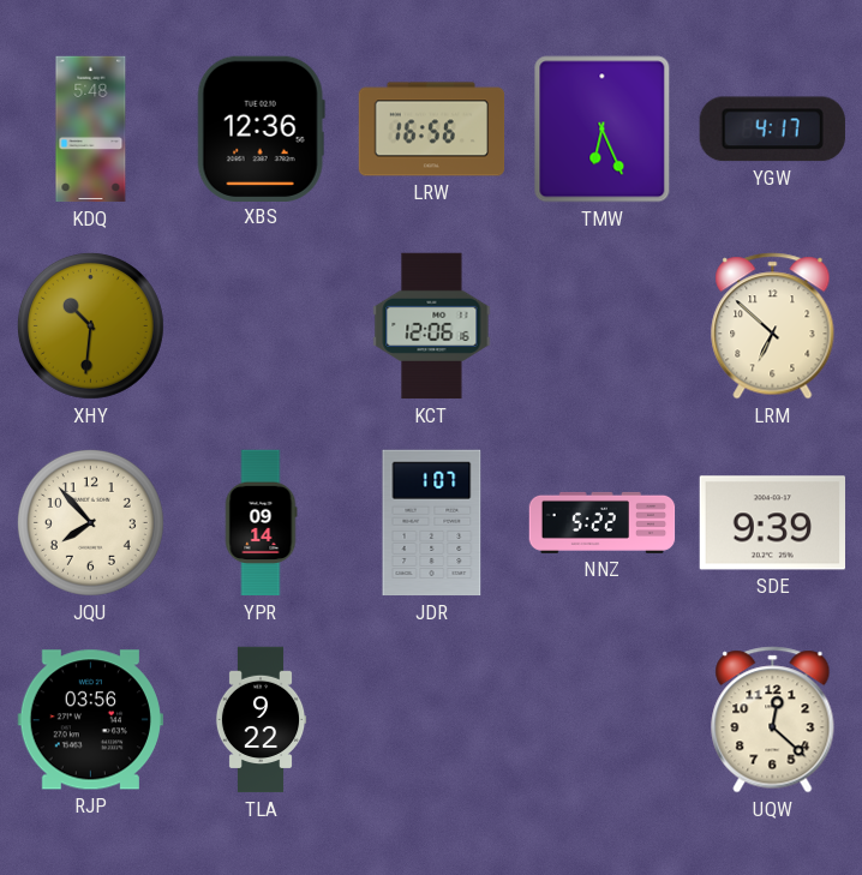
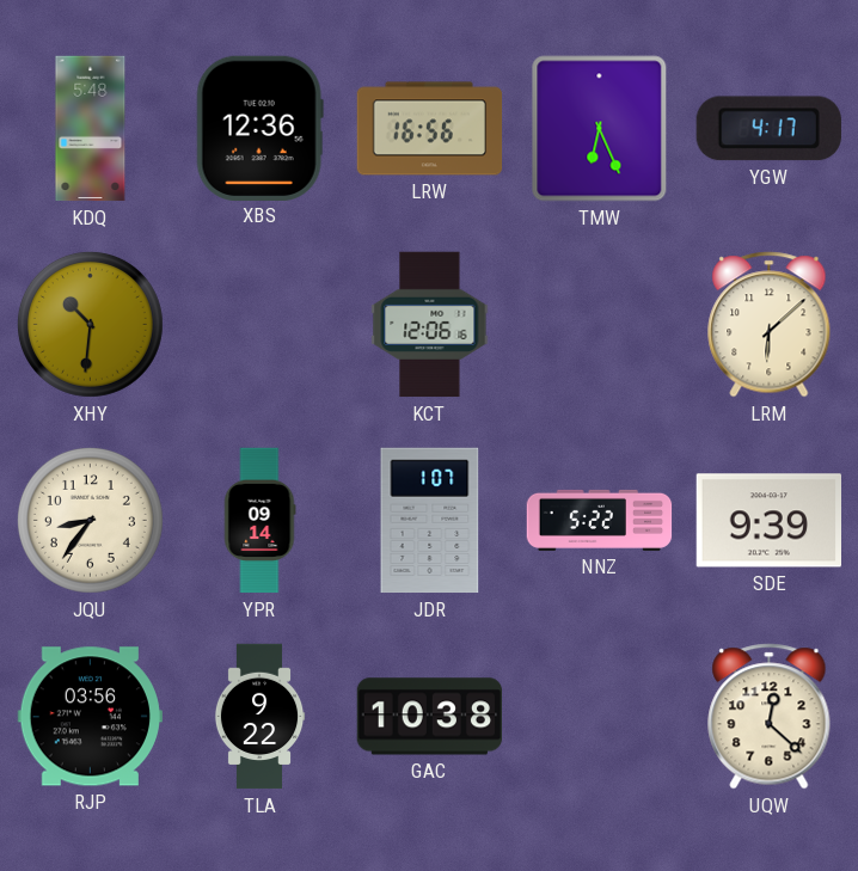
LRM: 6:52 -> 6:08 (770, 325)
JQU: 7:53 -> 8:36 (90, 520)
GAC: none -> 10:38 (430, 717)
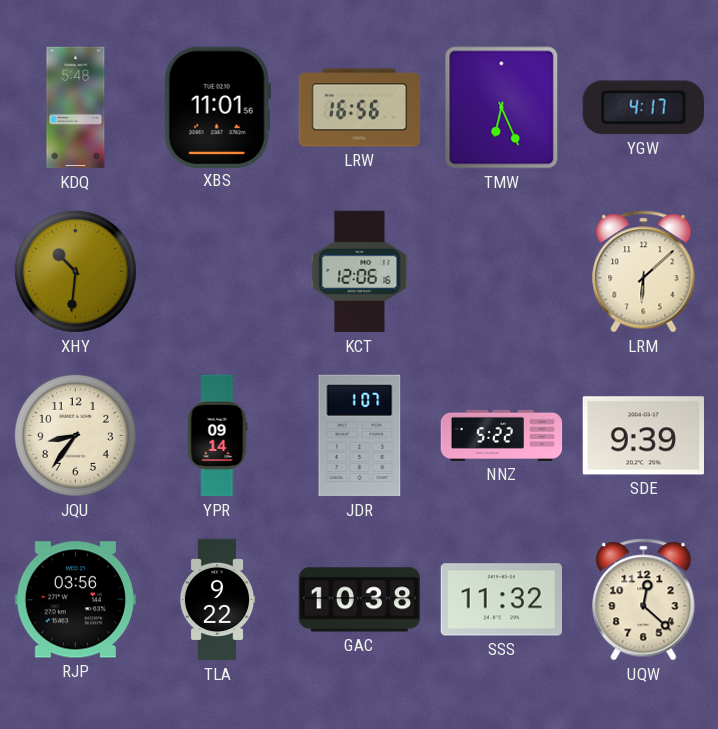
XBS: 12:36 -> 11:01 (217, 107)
SSS: none -> 11:32 (501, 600)
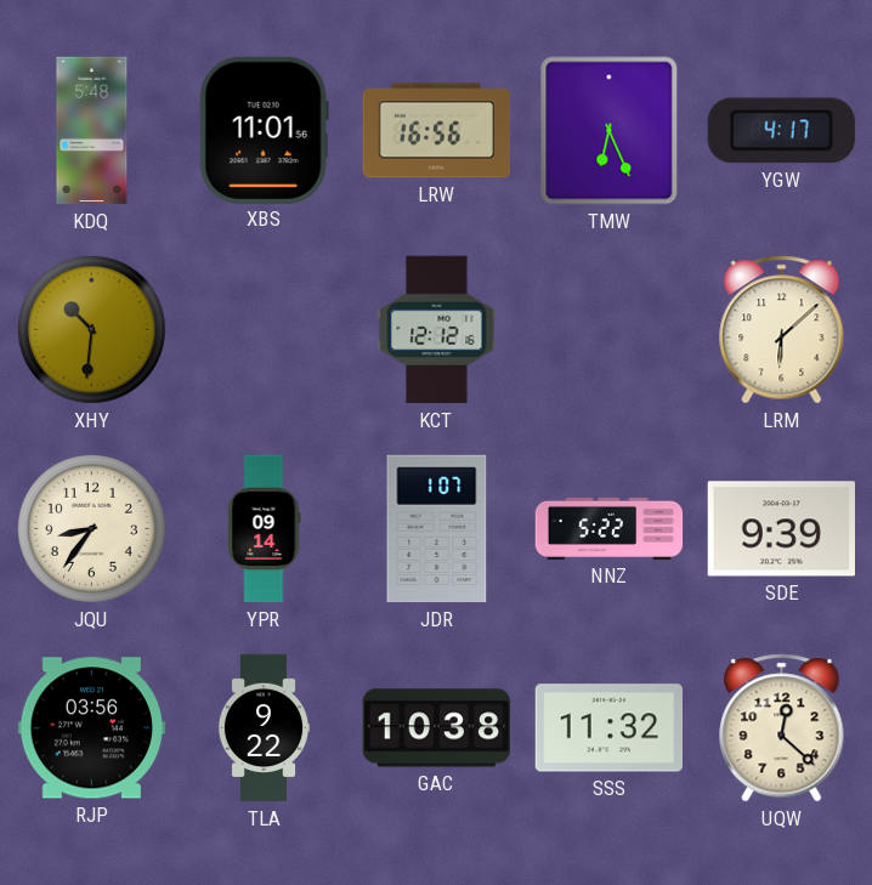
KCT: 12:06 -> 12:12 (437, 330)
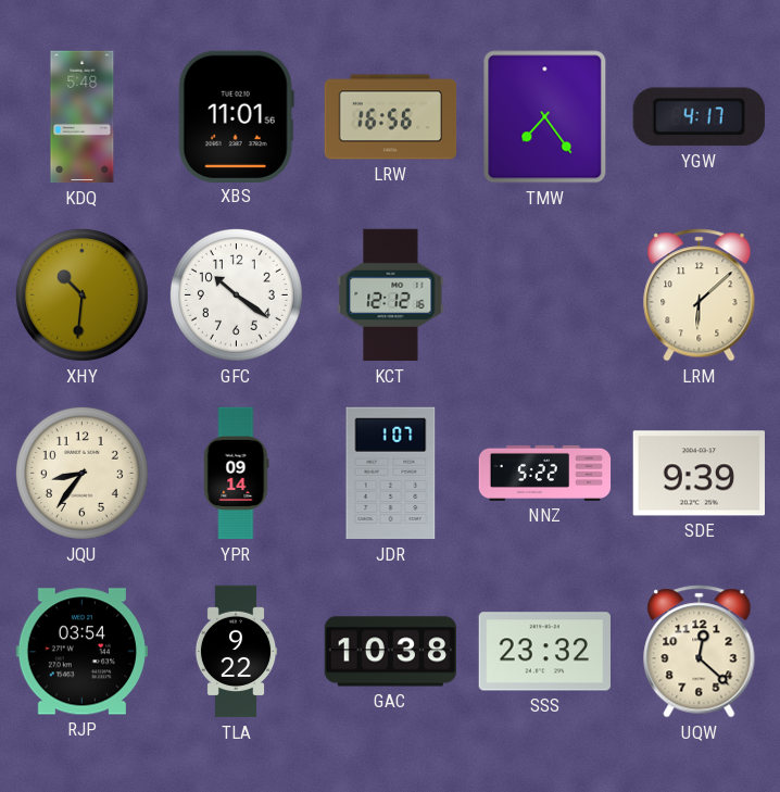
TMW: 6:26 -> 7:24 (545, 117)
GFC: none -> 10:21 (236, 294)
RJP: 03:56 -> 03:54 (81, 652)
SSS: 11:32 -> 23:32 (544, 652)
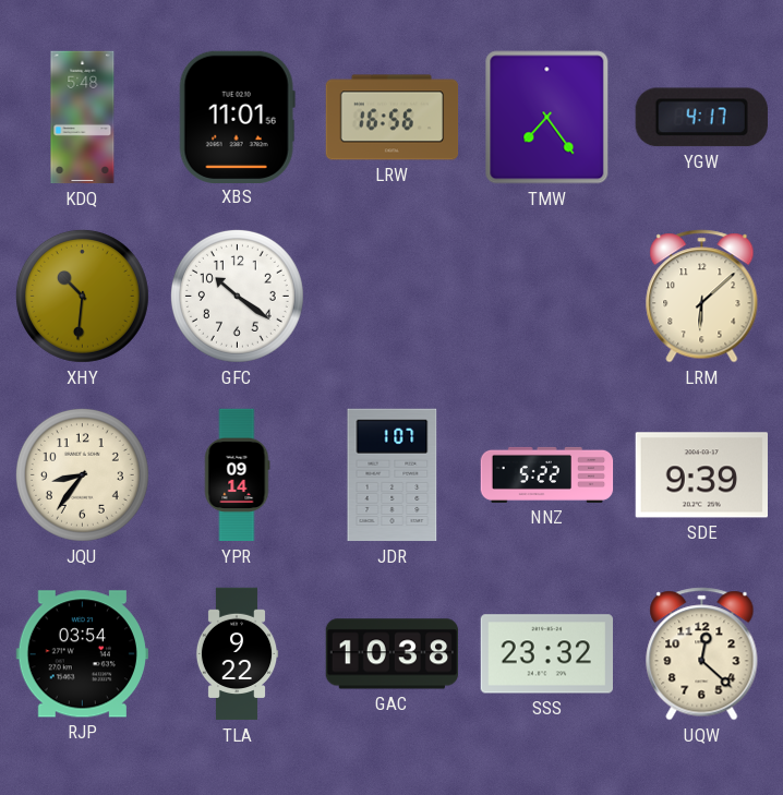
KCT: 12:12 -> none (391, 296)
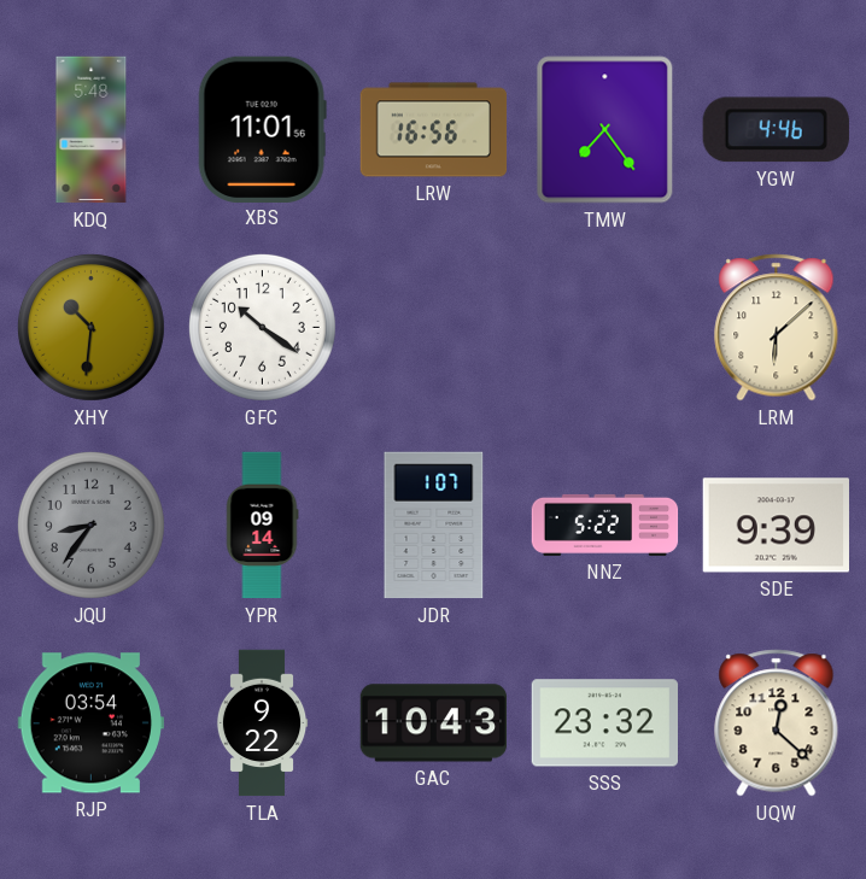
YGW: 4:17 -> 4:46 (776, 130)
JQU dial: cream -> grey (90, 525)
GAC: 10:38 -> 10:43 (434, 723)
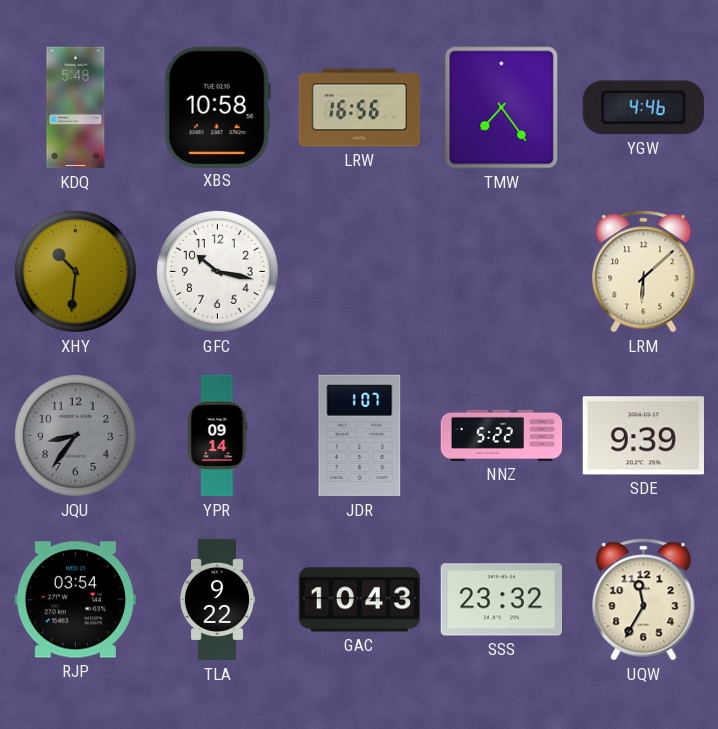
XBS: 11:01 -> 10:58 (217, 107)
GFC: 10:21 -> 10:17 (217, 271)
UQW: 12:22 -> 11:35 (644, 600)
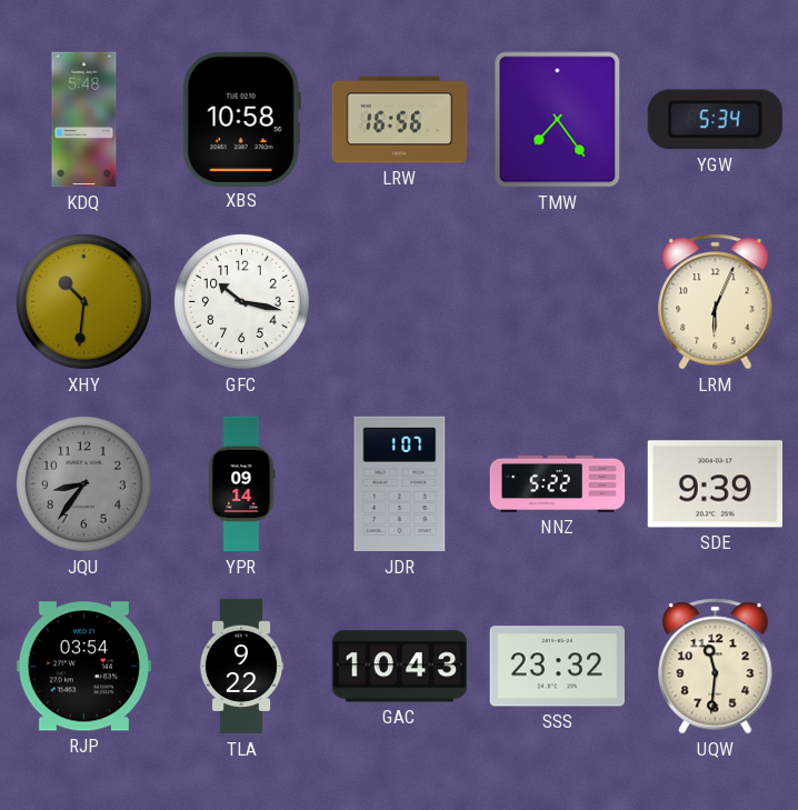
YGW: 4:46 -> 5:34 (715, 120)
LRM: 6:08 -> 6:04 (716, 302)
UQW: 11:35 -> 11:31 (716, 667)
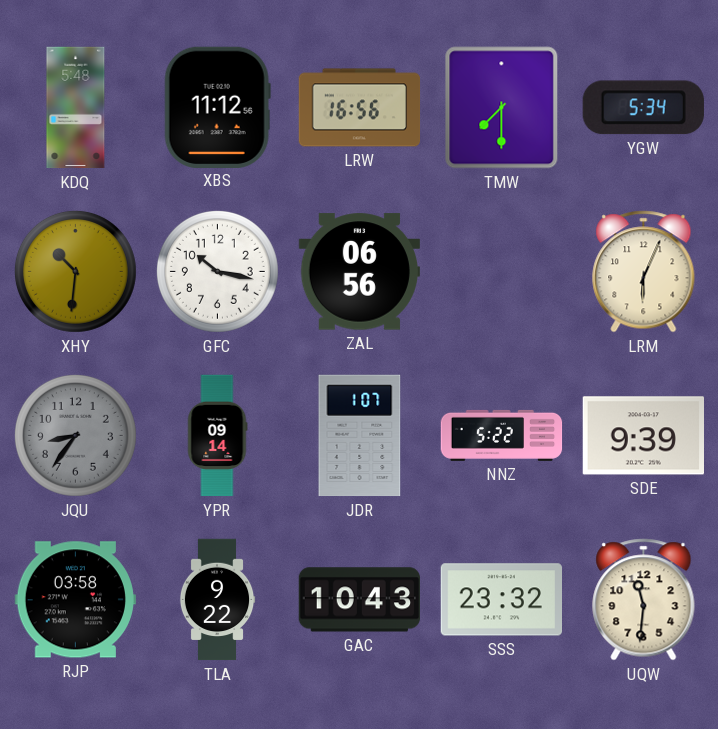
XBS: 10:58 -> 11:12 (217, 107)
TMW: 7:24 -> 7:30 (502, 108)
ZAL: none -> 06:56 (359, 272)
RJP: 03:54 -> 03:58 (75, 600)
